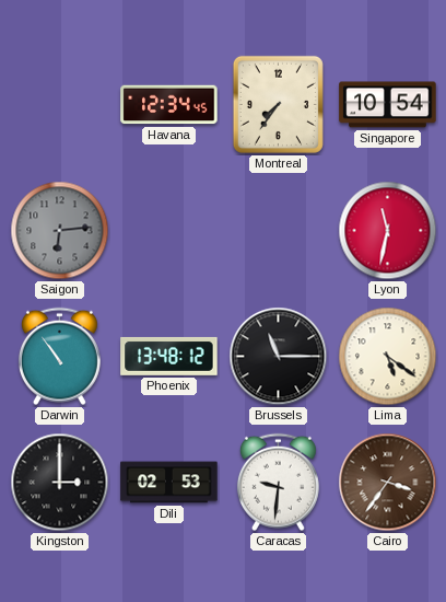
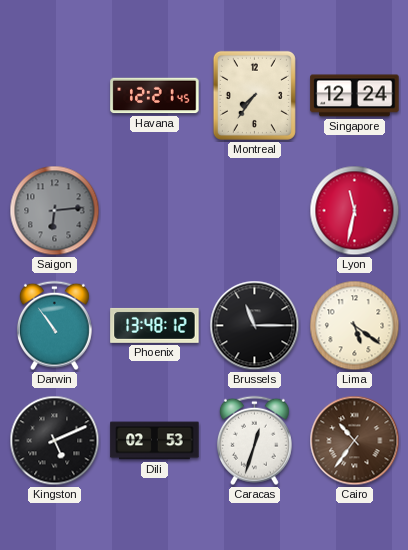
Havana: 12:34 -> 12:21 (155, 96)
Singapore: 10:54 -> 12:24 (355, 96)
Kingston: 3:00 -> 5:11 (55, 441)
Caracas: 9:31 -> 12:33 (254, 441)
Cairo: 3:36 -> 10:36 (355, 441)
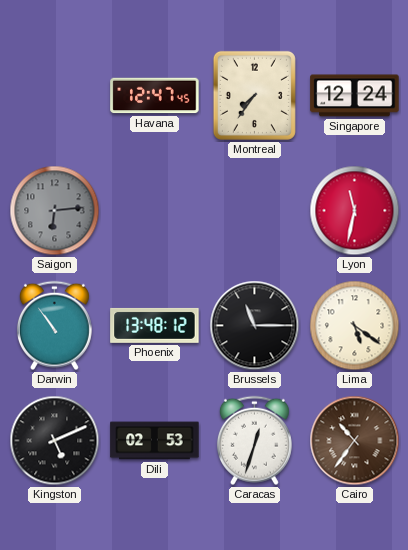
Havana: 12:21 -> 12:47 (155, 96)
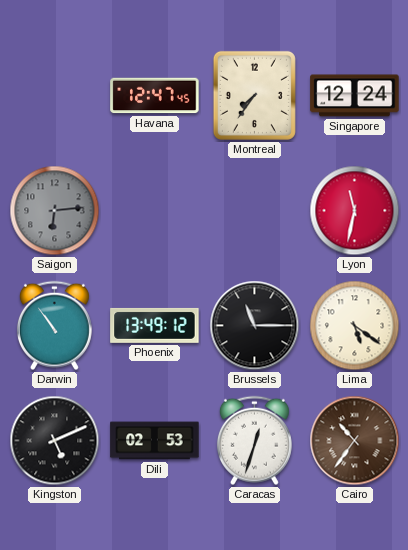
Phoenix: 13:48 -> 13:49 (155, 325)
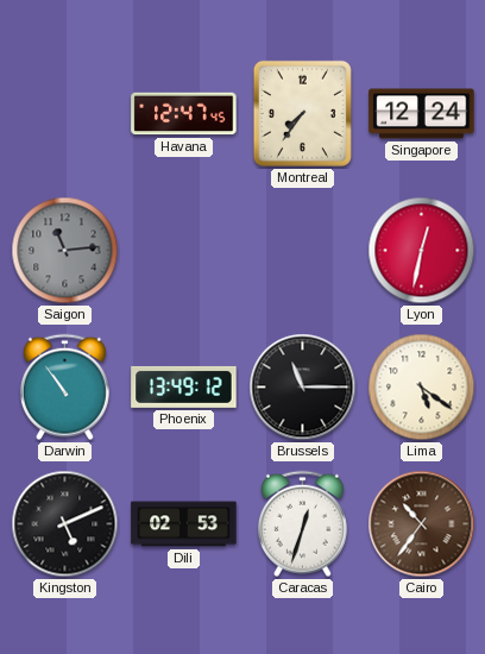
Saigon: 6:14 -> 11:14 (65, 251)
Lyon: 11:32 -> 12:32 (422, 251)
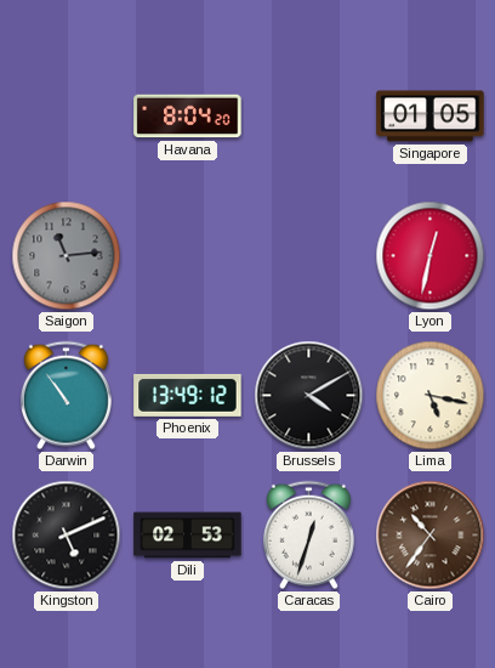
Havana: 12:47 -> 8:04 (188, 117)
Montreal: 7:36 -> none (302, 113)
Singapore: 12:24 -> 01:05 (431, 117)
Brussels: 11:15 -> 4:10 (309, 396)
Lima: 5:21 -> 5:17 (431, 396)
